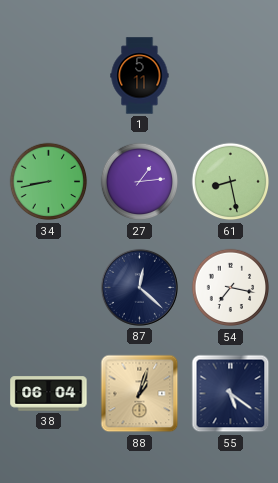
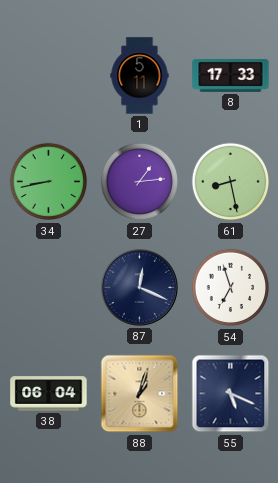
8: none -> 17:33 (231, 75)
87: 12:22 -> 12:19 (139, 287)
54: 7:17 -> 6:57 (231, 288)
55: 5:21 -> 5:19 (231, 394)
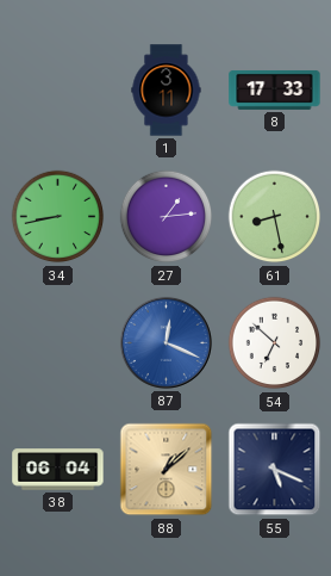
1: 5:11 -> 3:11 (167, 91)
87 dial: navy -> blue (165, 342)
54: 6:57 -> 6:52 (275, 343)
88: 1:03 -> 1:08 (167, 470)
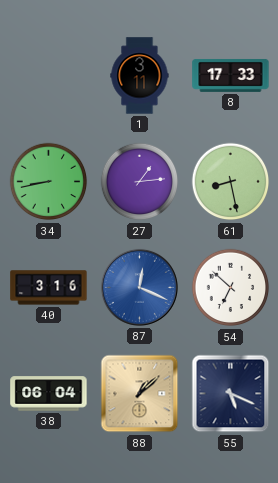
40: none -> 3:16 (49, 288)
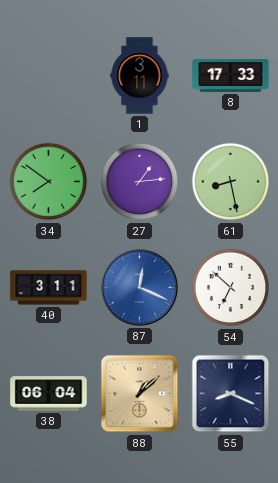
34: 8:43 -> 7:51 (49, 182)
40: 3:16 -> 3:11 (49, 288)
55: 5:19 -> 8:19 (231, 394)
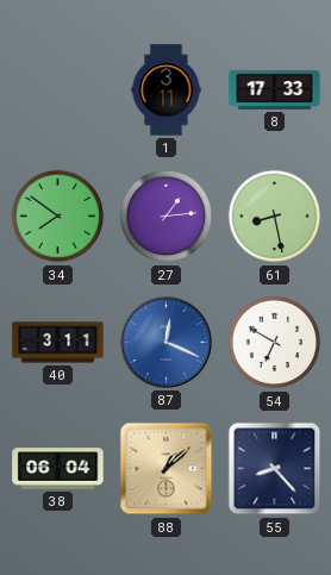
54: 6:52 -> 6:50 (275, 343)
55: 8:19 -> 8:23 (275, 469)
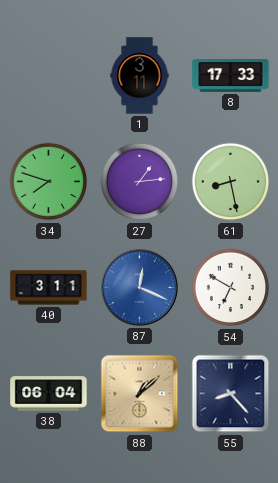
34: 7:51 -> 7:48 (49, 182)
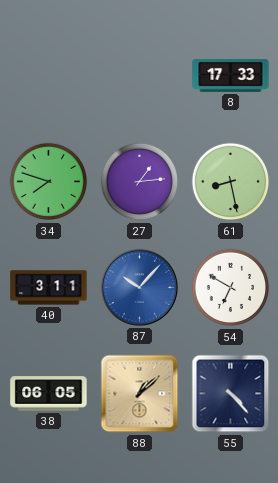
1: 3:11 -> none (140, 76)
87: 12:19 -> 10:07 (139, 287)
38: 06:04 -> 06:05 (49, 394)
55: 8:23 -> 4:23 (231, 394)
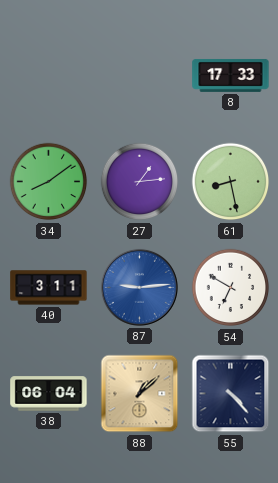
34: 7:48 -> 8:09 (49, 182)
87: 10:07 -> 9:14 (139, 287)
38: 06:05 -> 06:04 (49, 394)
